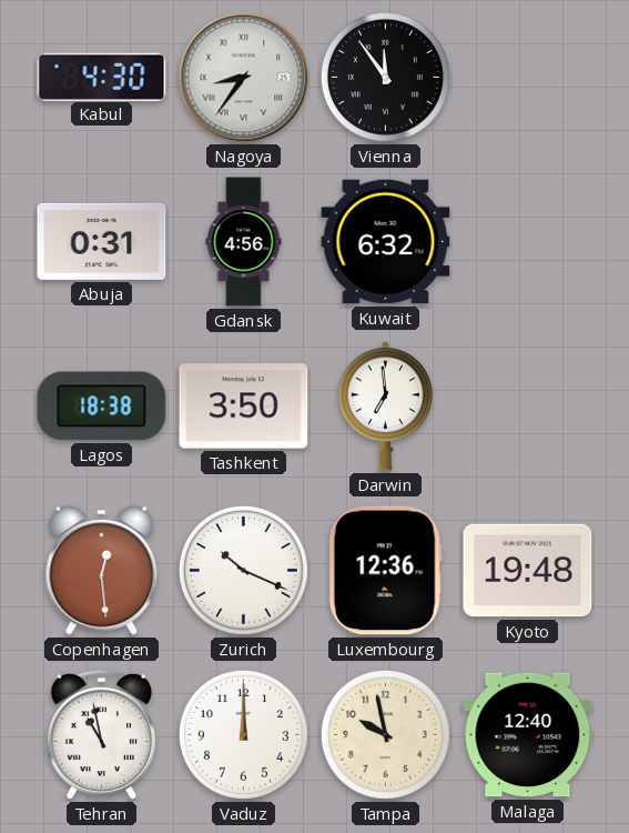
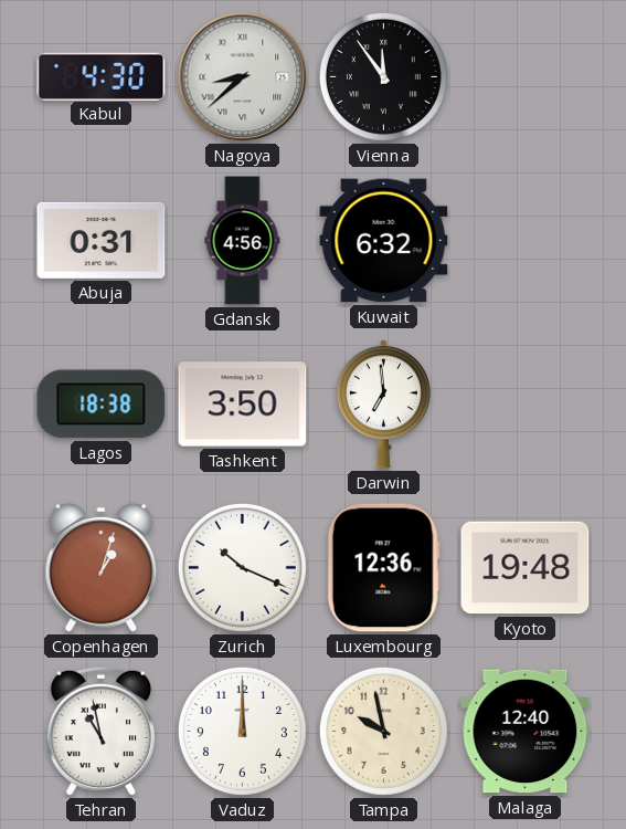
Nagoya: 8:36 -> 8:38 (243, 77)
Copenhagen: 12:29 -> 1:03 (102, 567)
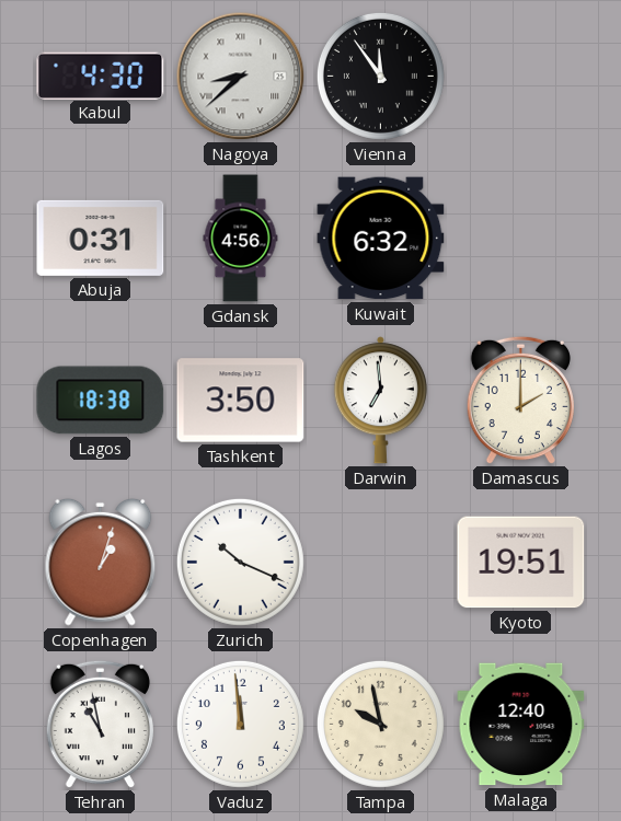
Damascus: none -> 2:00 (520, 401)
Luxembourg: 12:36 -> none (383, 568)
Kyoto: 19:48 -> 19:51 (521, 563)
Vaduz: 12:00 -> 11:59 (240, 724)
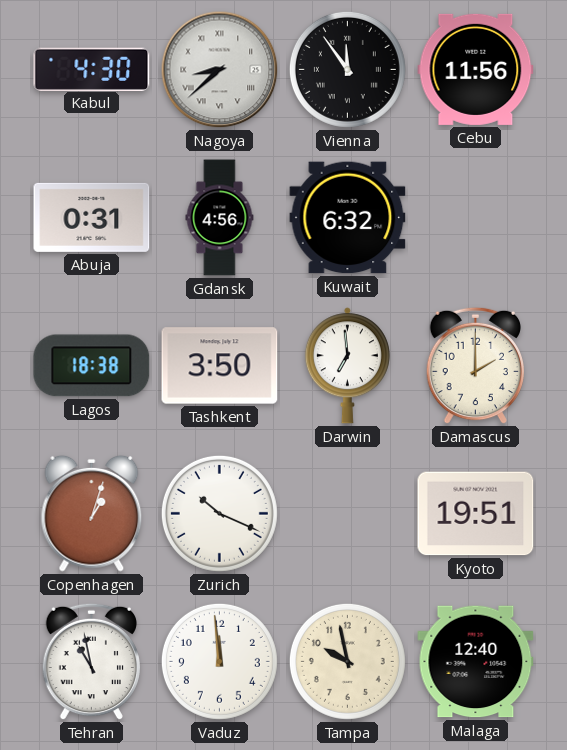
Cebu: none -> 11:56 (476, 69)
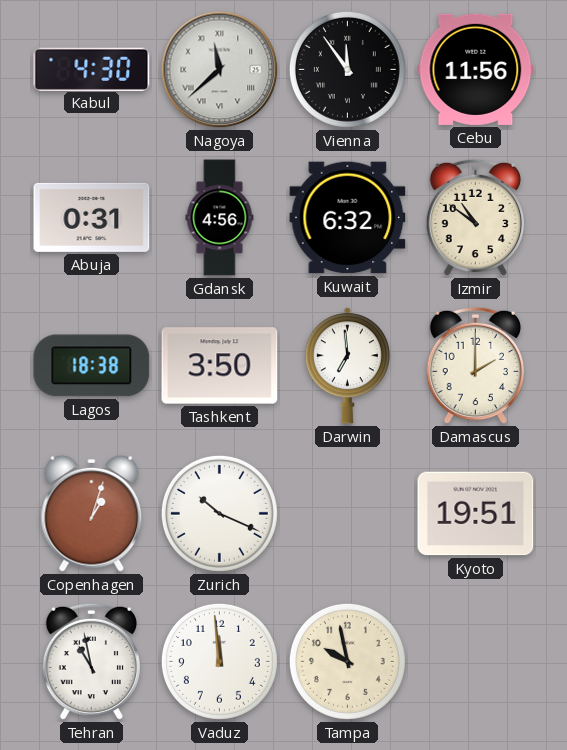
Nagoya: 8:38 -> 11:38 (220, 70)
Izmir: none -> 10:51 (475, 218)
Malaga: 12:40 -> none (476, 662)
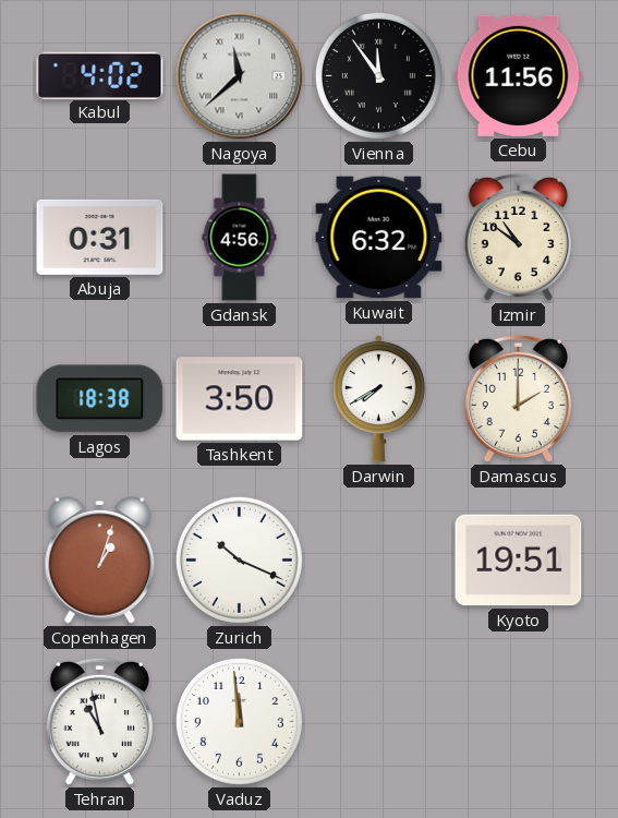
Kabul: 4:30 -> 4:02 (100, 75)
Darwin: 6:59 -> 7:40 (378, 399)
Tampa: 9:58 -> none (347, 661)
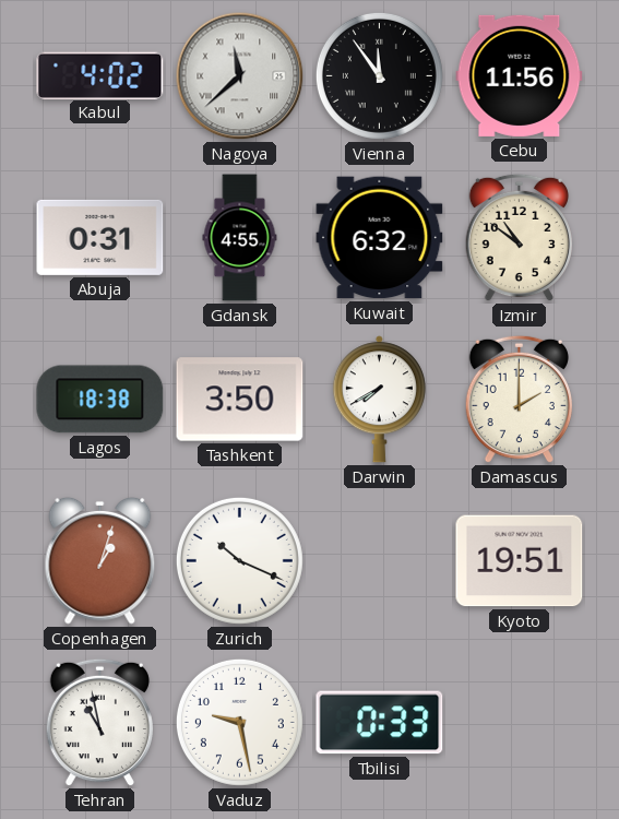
Gdansk: 4:56 -> 4:55 (240, 238)
Vaduz: 11:59 -> 9:28 (239, 722)
Tbilisi: none -> 0:33 (380, 723)
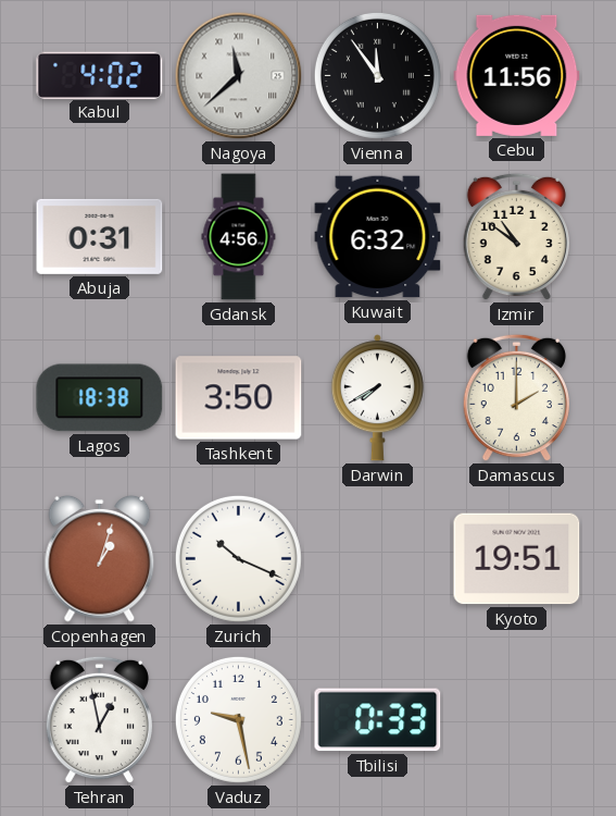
Gdansk: 4:55 -> 4:56 (239, 237)
Tehran: 10:58 -> 12:58 (99, 720)
